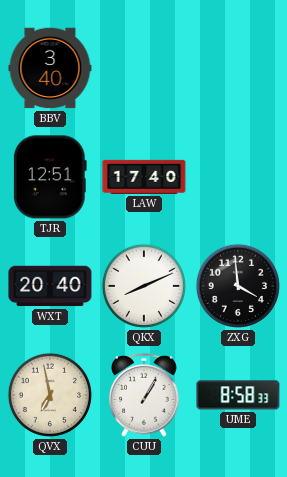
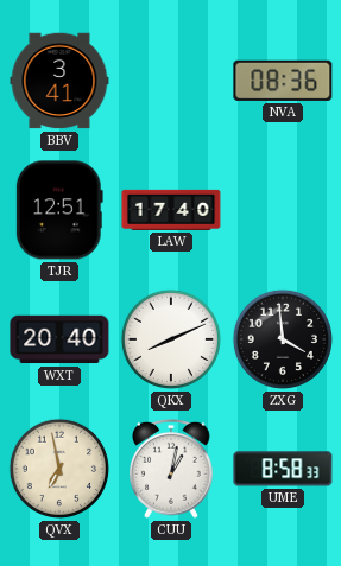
BBV: 3:40 -> 3:41 (59, 81)
NVA: none -> 08:36 (283, 81)
CUU: 1:05 -> 1:02 (172, 469)
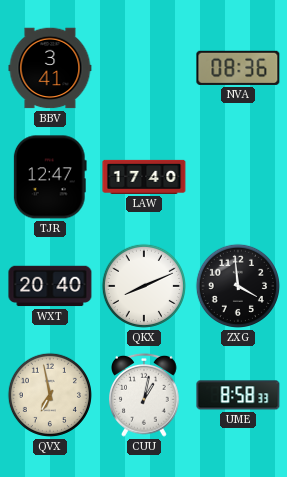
TJR: 12:51 -> 12:47 (50, 177)
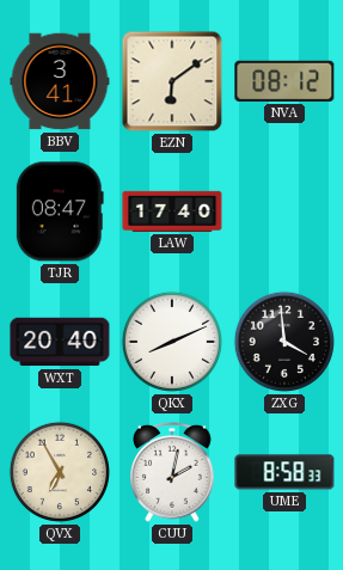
EZN: none -> 6:09 (172, 81)
NVA: 08:36 -> 08:12 (284, 81)
TJR: 12:47 -> 08:47 (60, 212)
QVX: 6:58 -> 6:55 (60, 472)
CUU: 1:02 -> 2:02 (173, 472)
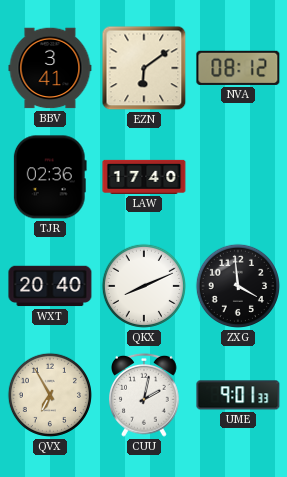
TJR: 08:47 -> 02:36 (50, 177)
UME: 8:58 -> 9:01 (238, 395)
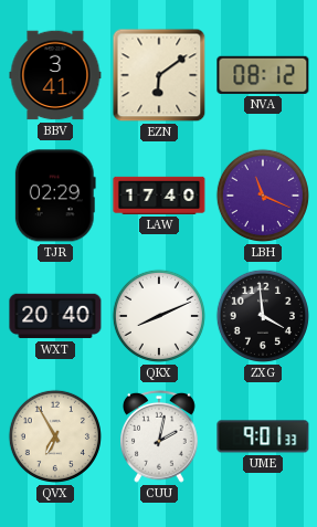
TJR: 02:36 -> 02:29 (55, 196)
LBH: none -> 11:19 (263, 196)
